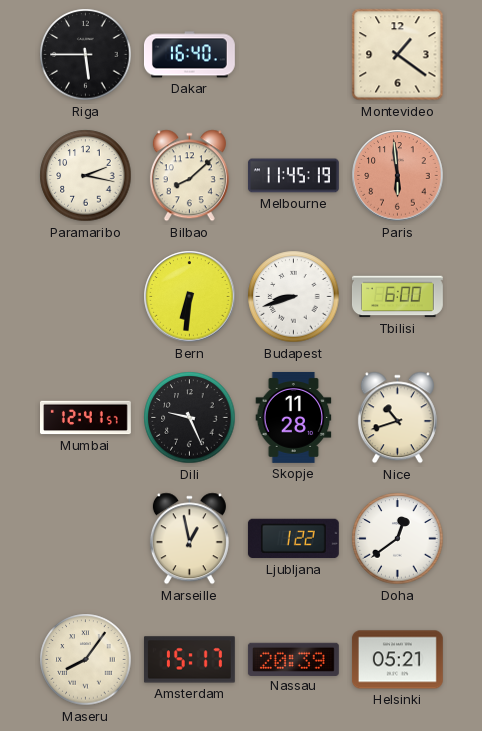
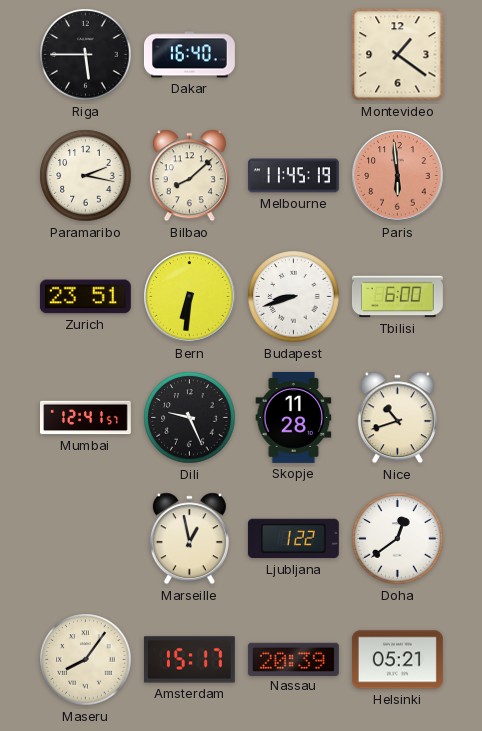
Zurich: none -> 23:51 (85, 297)
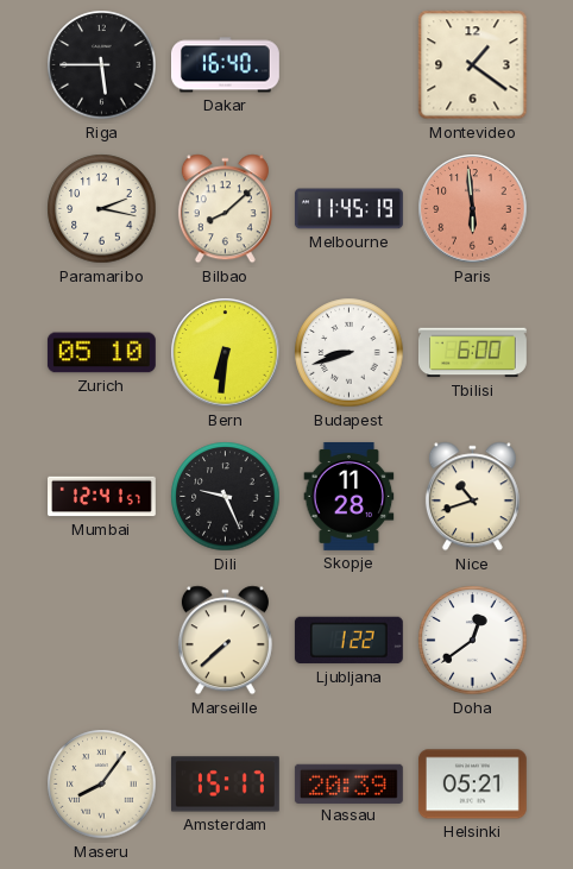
Zurich: 23:51 -> 05:10 (101, 353)
Marseille: 12:58 -> 7:38 (225, 641)
